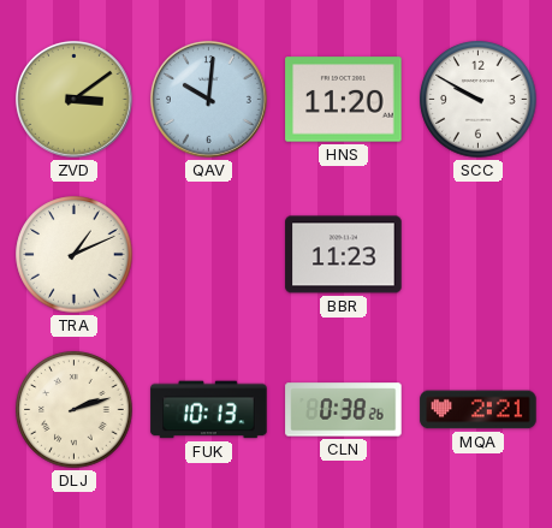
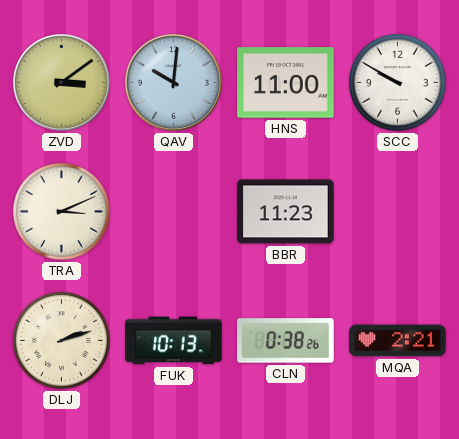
HNS: 11:20 -> 11:00 (286, 83)
TRA: 1:11 -> 3:11 (62, 212)
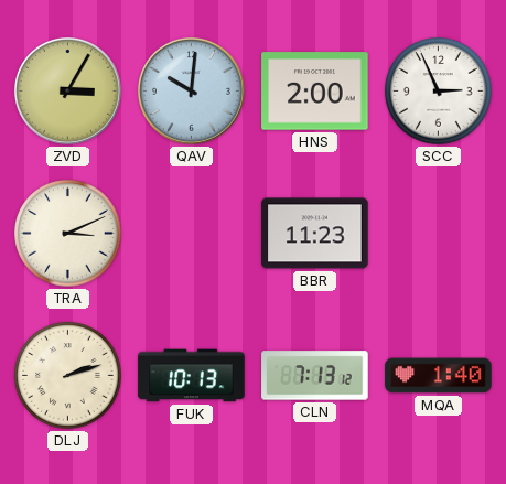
ZVD: 3:09 -> 3:05 (67, 90)
HNS: 11:00 -> 2:00 (315, 92)
SCC: 9:50 -> 2:56 (439, 92)
CLN: 0:38 -> 7:13 (315, 376)
MQA: 2:21 -> 1:40 (439, 376)
